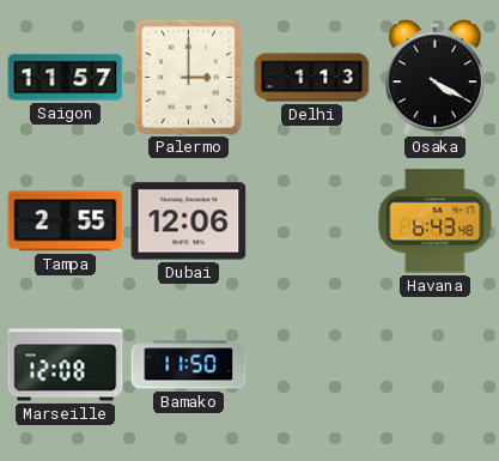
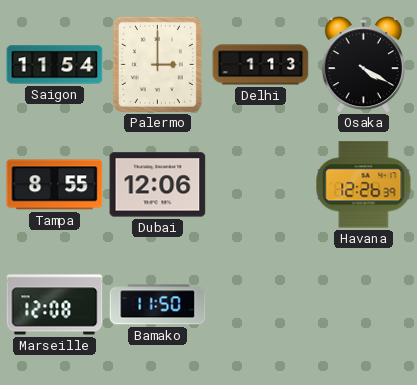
Saigon: 11:57 -> 11:54 (55, 65)
Tampa: 2:55 -> 8:55 (55, 185)
Havana: 6:43 -> 12:26 (364, 185)
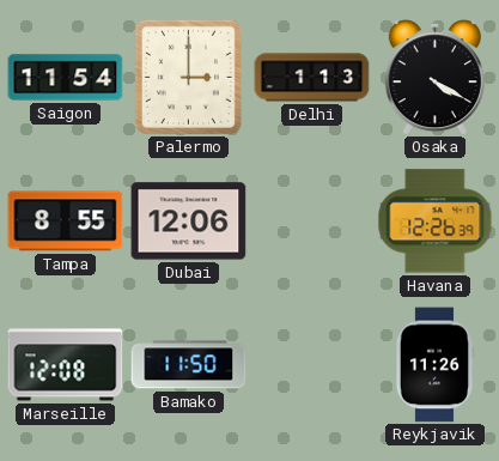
Reykjavik: none -> 11:26 (433, 365)
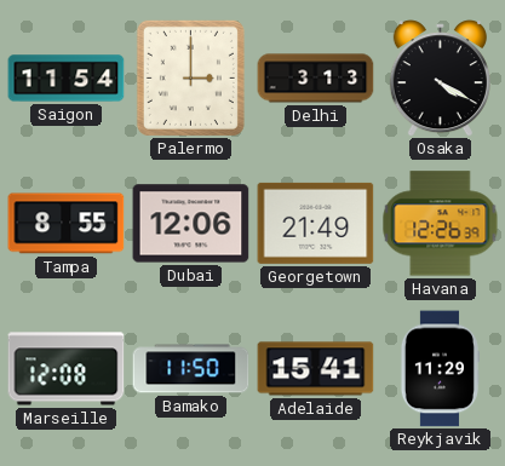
Delhi: 1:13 -> 3:13 (316, 79)
Georgetown: none -> 21:49 (316, 223)
Adelaide: none -> 15:41 (316, 369)
Reykjavik: 11:26 -> 11:29 (438, 369)
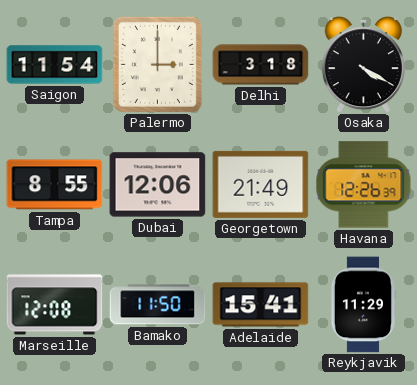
Delhi: 3:13 -> 3:18 (261, 65)
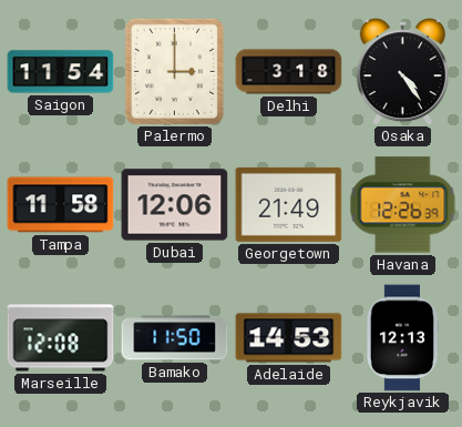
Osaka: 4:20 -> 4:24 (402, 72)
Tampa: 8:55 -> 11:58 (61, 205)
Adelaide: 15:41 -> 14:53 (289, 338)
Reykjavik: 11:29 -> 12:13 (401, 338)
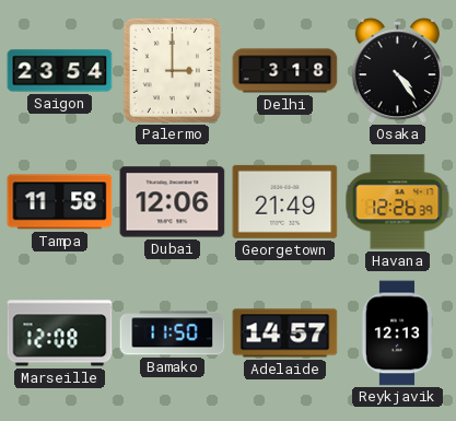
Saigon: 11:54 -> 23:54 (60, 71)
Adelaide: 14:53 -> 14:57 (285, 334)
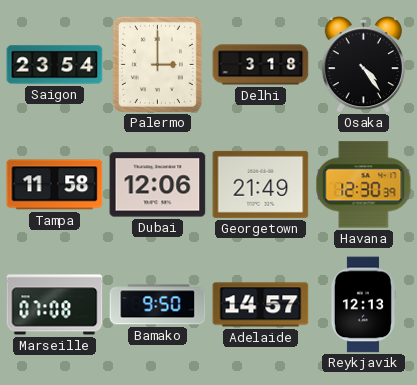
Havana: 12:26 -> 12:30 (364, 185)
Marseille: 12:08 -> 07:08 (55, 305)
Bamako: 11:50 -> 9:50 (158, 305)
